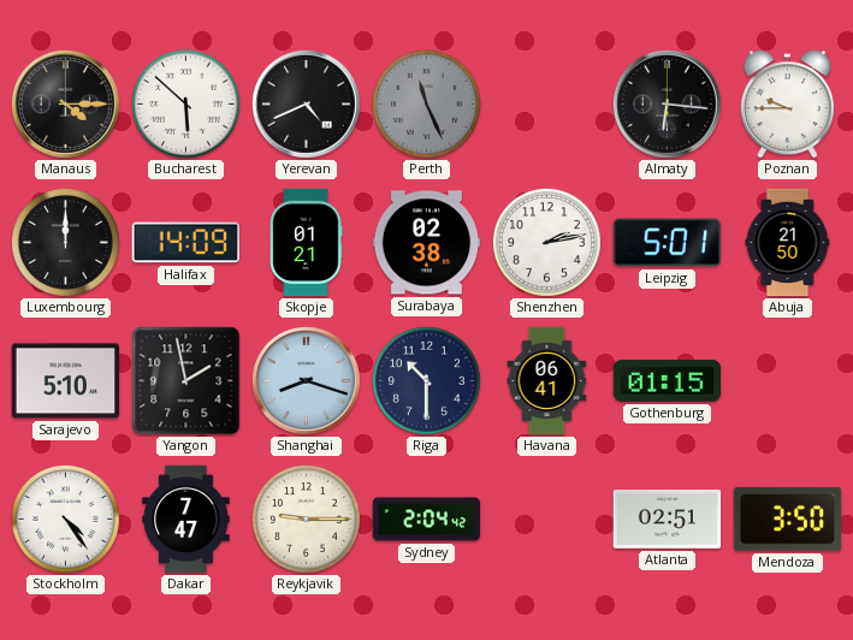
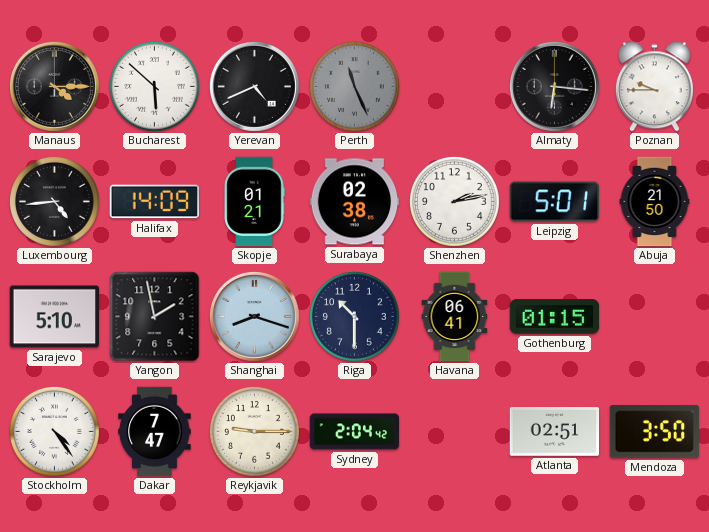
Luxembourg: 12:00 -> 4:44 (54, 201)
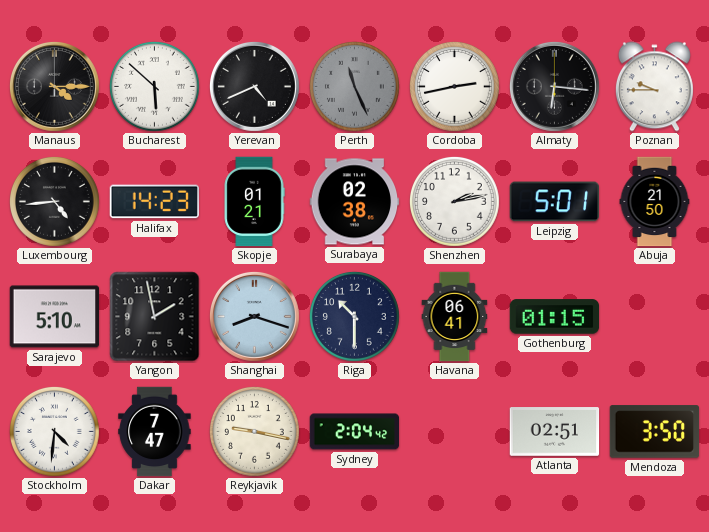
Cordoba: none -> 2:43 (454, 86)
Halifax: 14:09 -> 14:23 (154, 202)
Stockholm: 4:24 -> 4:31 (54, 431)
Reykjavik: 9:15 -> 9:17 (254, 431)
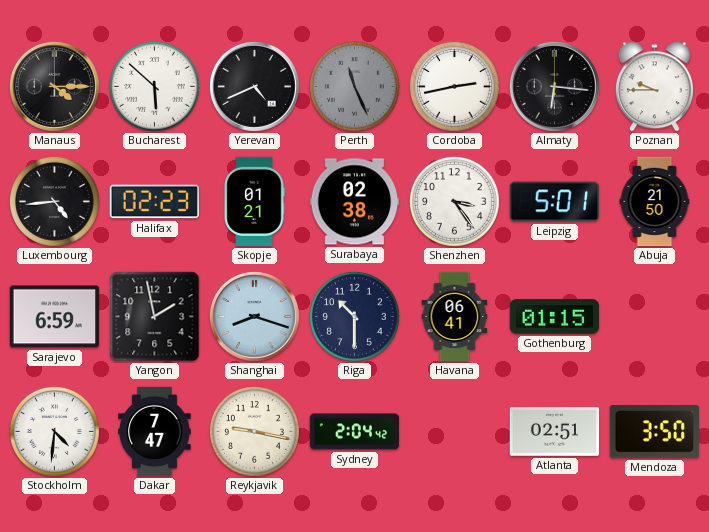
Halifax: 14:23 -> 02:23 (154, 202)
Shenzhen: 2:13 -> 3:24 (454, 201)
Sarajevo: 5:10 -> 6:59 (55, 317)
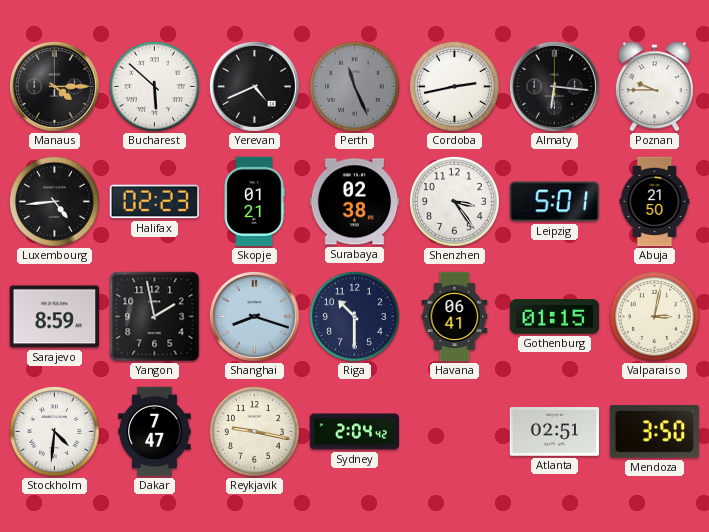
Sarajevo: 6:59 -> 8:59 (55, 317)
Valparaiso: none -> 3:02 (654, 316)
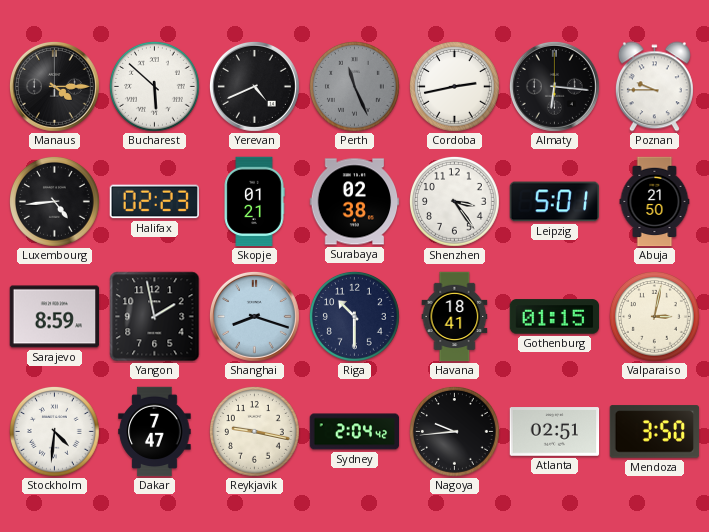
Havana: 06:41 -> 18:41 (455, 317)
Nagoya: none -> 9:44 (454, 431)
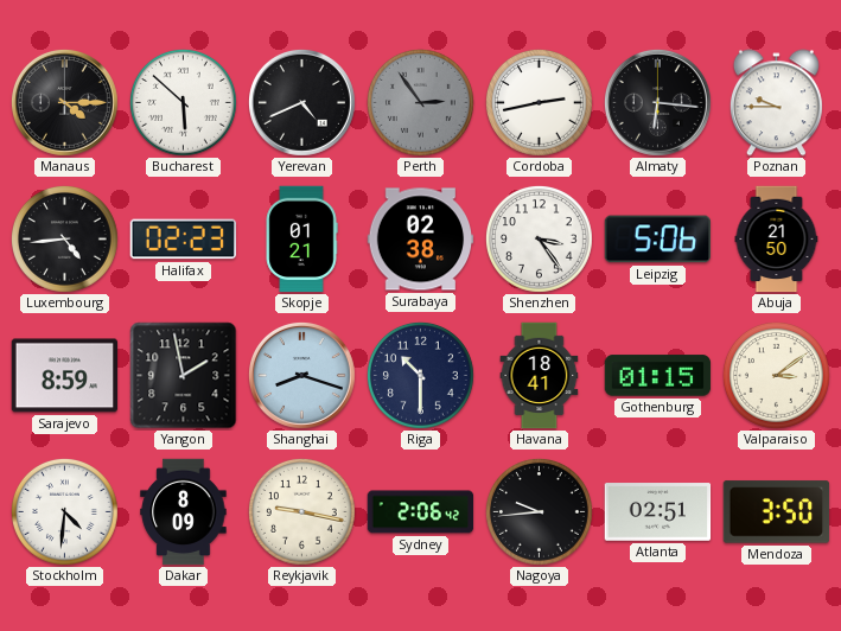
Perth: 11:26 -> 2:54 (420, 102)
Leipzig: 5:01 -> 5:06 (658, 240)
Valparaiso: 3:02 -> 3:09 (776, 375)
Dakar: 7:47 -> 8:09 (184, 512)
Sydney: 2:04 -> 2:06 (421, 512)
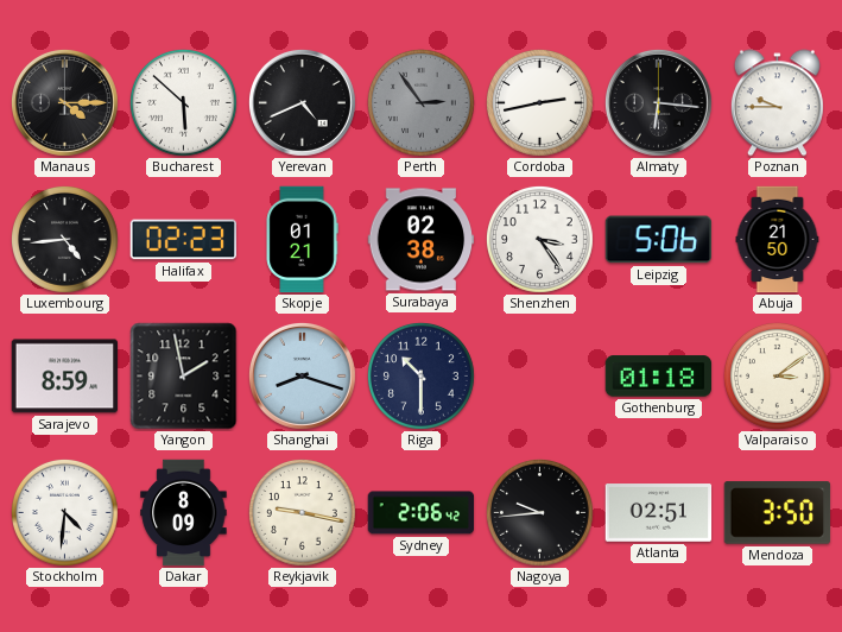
Havana: 18:41 -> none (540, 376)
Gothenburg: 01:15 -> 01:18 (659, 377)
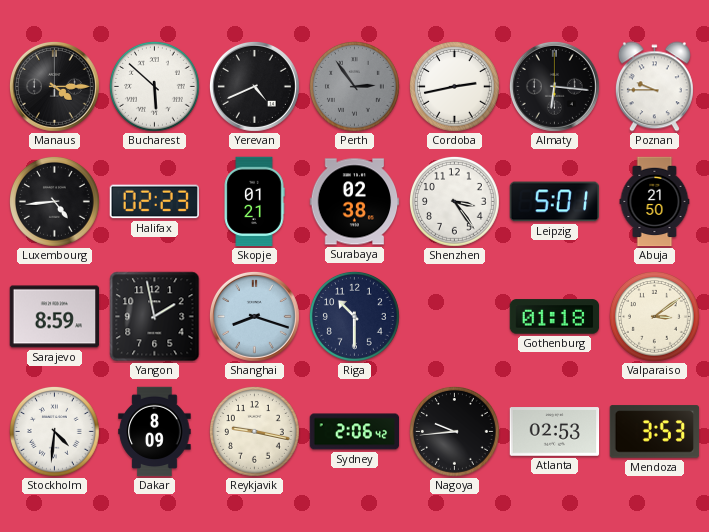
Leipzig: 5:06 -> 5:01 (555, 202)
Atlanta: 02:51 -> 02:53 (555, 432)
Mendoza: 3:50 -> 3:53 (655, 432)
